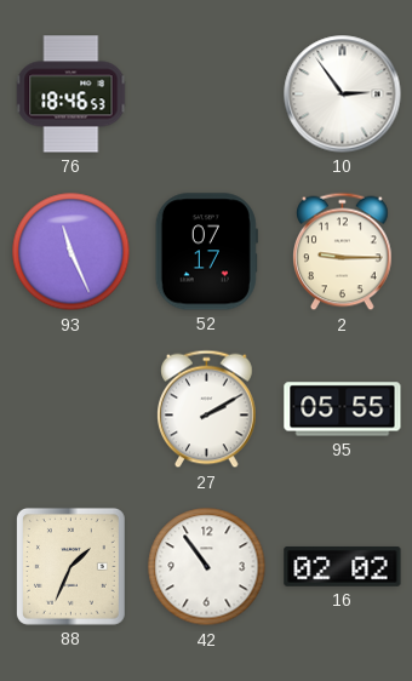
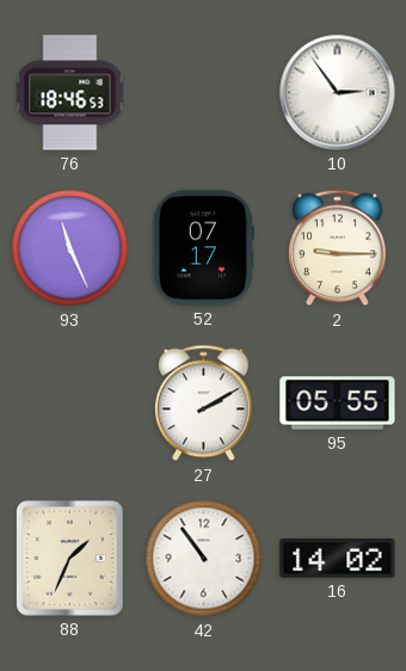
16: 02:02 -> 14:02 (338, 558)
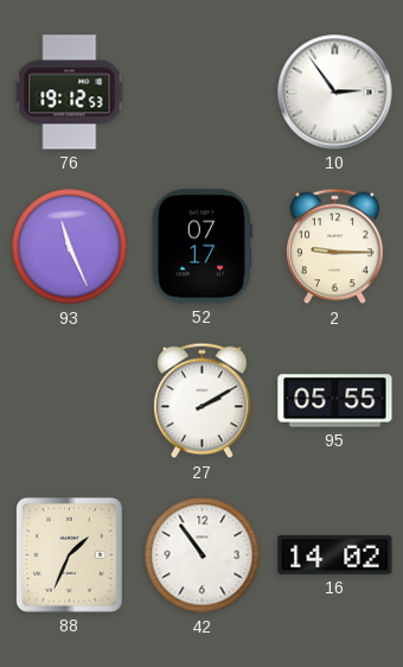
76: 18:46 -> 19:12 (70, 93)
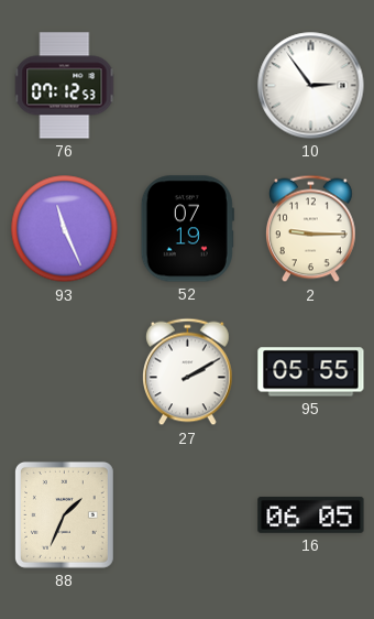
76: 19:12 -> 07:12 (65, 86)
52: 07:17 -> 07:19 (187, 229)
42: 10:54 -> none (203, 555)
16: 14:02 -> 06:05 (311, 514)
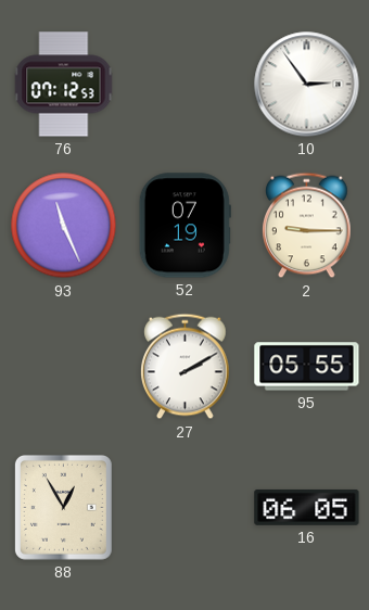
88: 1:34 -> 12:55 (63, 507)
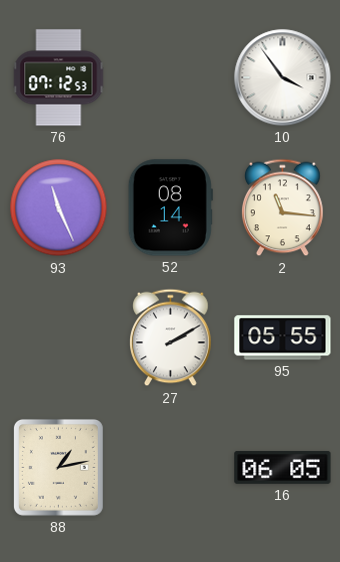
10: 2:54 -> 3:54 (283, 78)
52: 07:19 -> 08:14 (170, 208)
2: 9:15 -> 11:16 (283, 208)
88: 12:55 -> 1:13 (58, 467)
